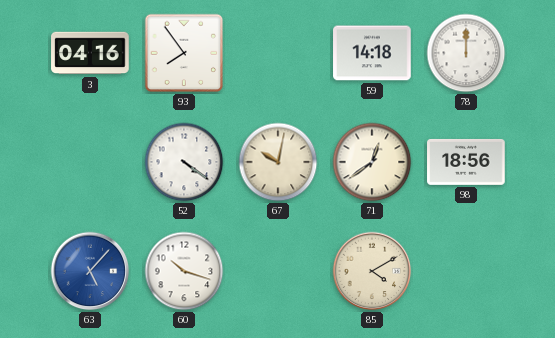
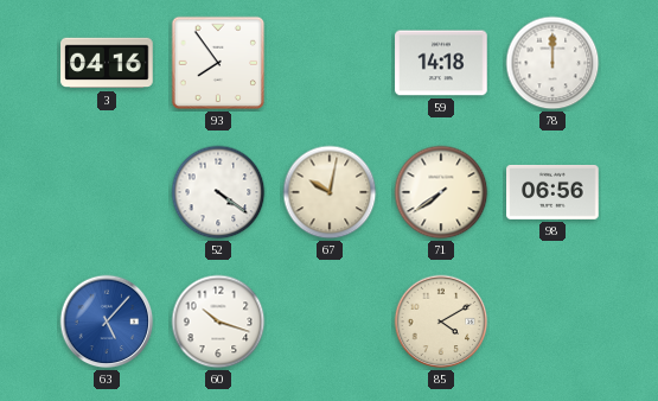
71: 12:39 -> 7:39 (441, 192)
98: 18:56 -> 06:56 (552, 192)
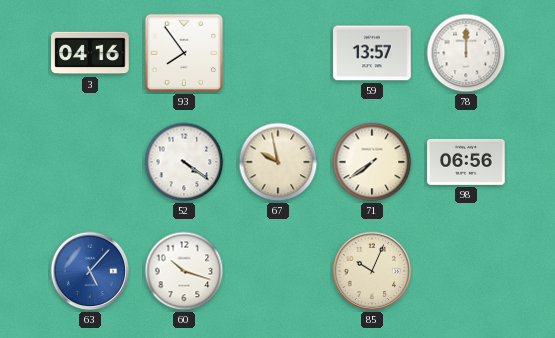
59: 14:18 -> 13:57 (372, 53)
67: 10:02 -> 9:58 (278, 162)
85: 4:10 -> 10:04 (372, 271)
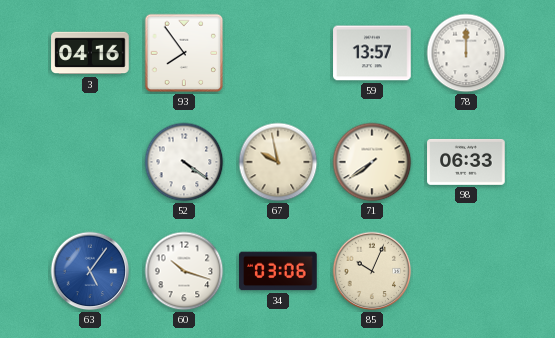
98: 06:56 -> 06:33 (466, 162)
63: 5:07 -> 5:06 (90, 271)
34: none -> 03:06 (278, 271)
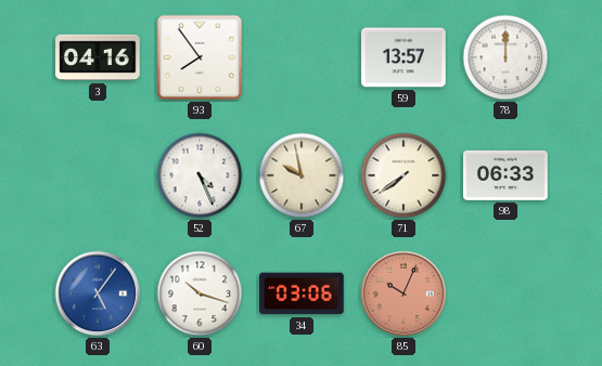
52: 4:21 -> 4:26 (200, 175)
85 dial: cream -> salmon (404, 293)
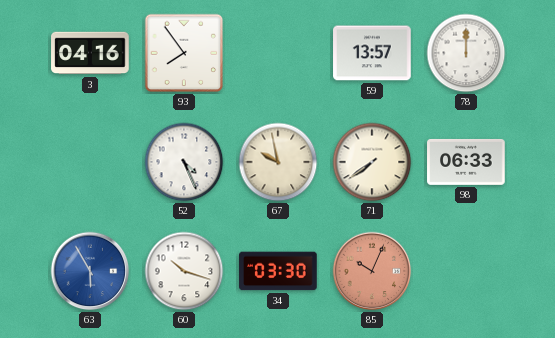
63: 5:06 -> 5:55 (90, 271)
34: 03:06 -> 03:30 (278, 271)
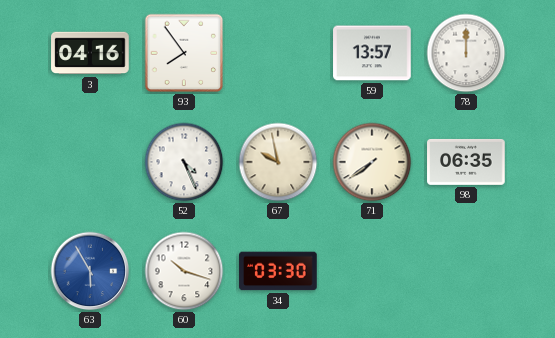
98: 06:33 -> 06:35 (466, 162)
85: 10:04 -> none (372, 271)
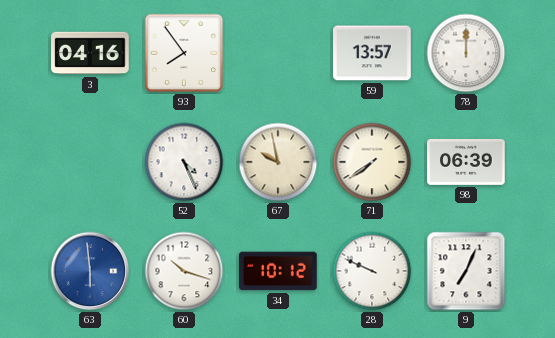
98: 06:35 -> 06:39 (466, 162)
63: 5:55 -> 5:59 (90, 271)
34: 03:30 -> 10:12 (278, 271)
28: none -> 9:49 (372, 271)
9: none -> 7:04 (466, 271)
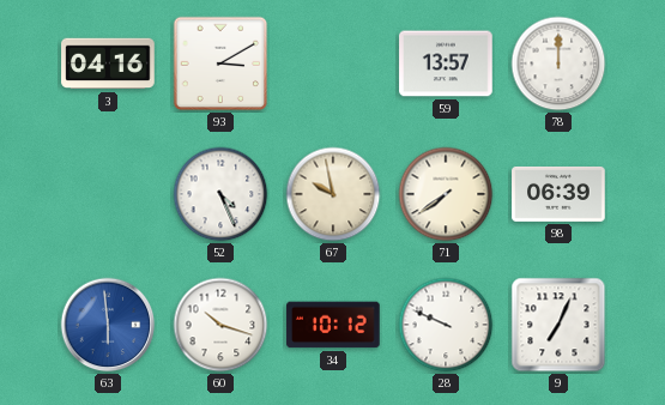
93: 7:54 -> 3:10 (220, 64)
